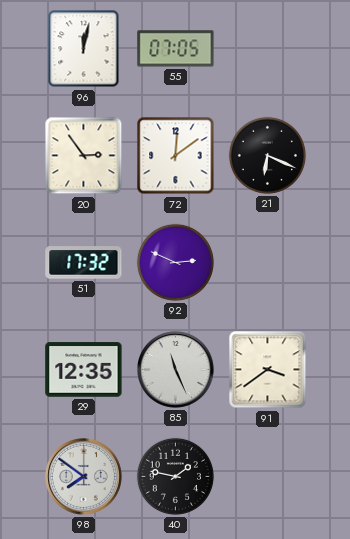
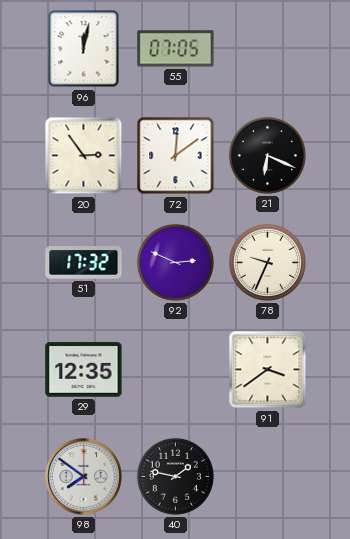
78: none -> 9:34 (267, 262)
85: 11:26 -> none (176, 370)
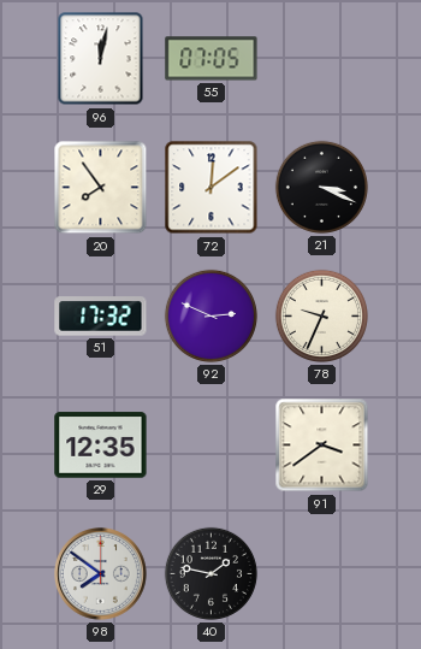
20: 2:54 -> 7:54 (101, 188)
21: 6:19 -> 3:19 (321, 187)
